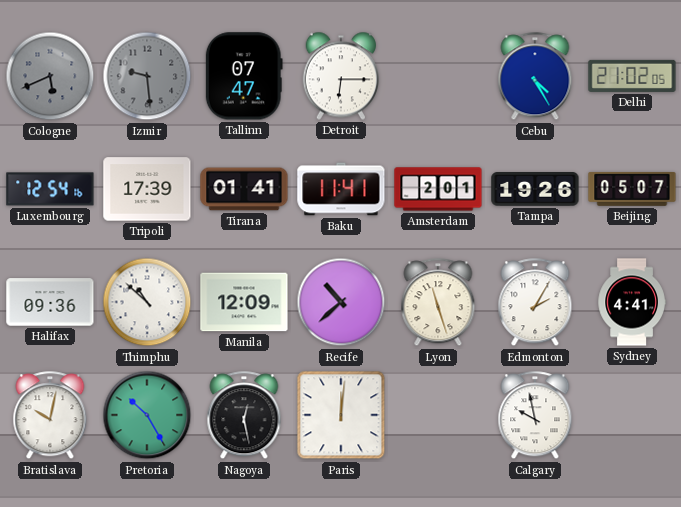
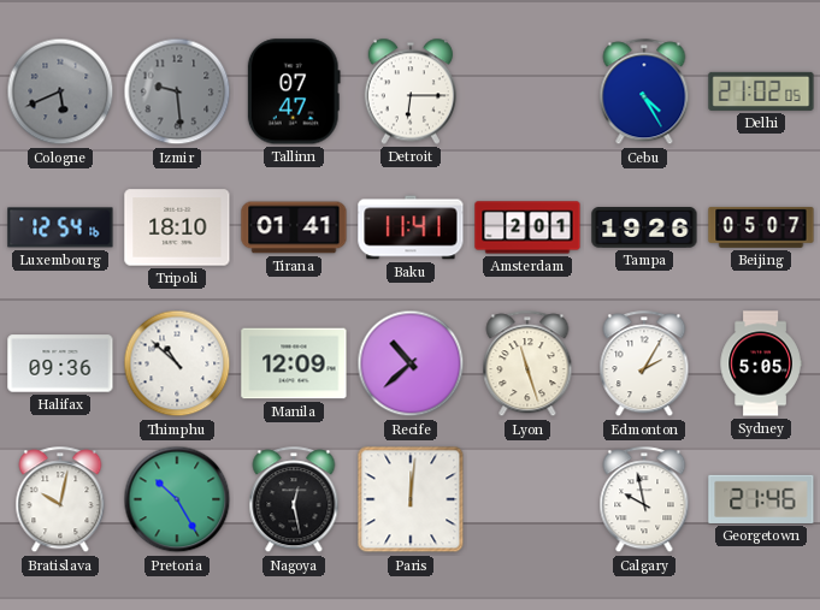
Tripoli: 17:39 -> 18:10 (177, 227)
Sydney: 4:41 -> 5:05 (761, 363)
Georgetown: none -> 21:46 (761, 499)
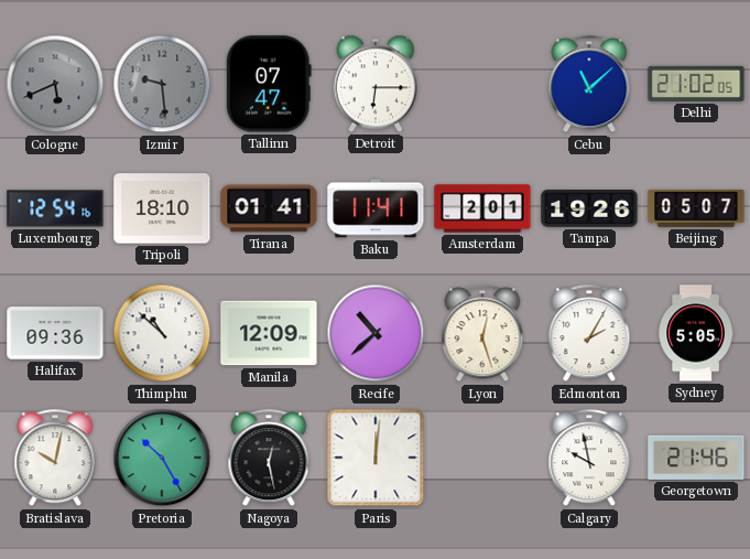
Cebu: 4:25 -> 11:08 (589, 85)
Lyon: 11:27 -> 12:27 (482, 334)
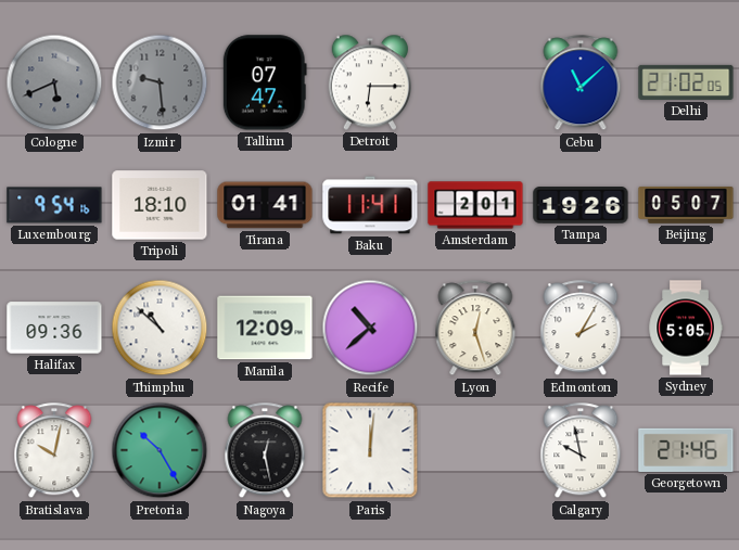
Luxembourg: 12:54 -> 9:54 (54, 205)
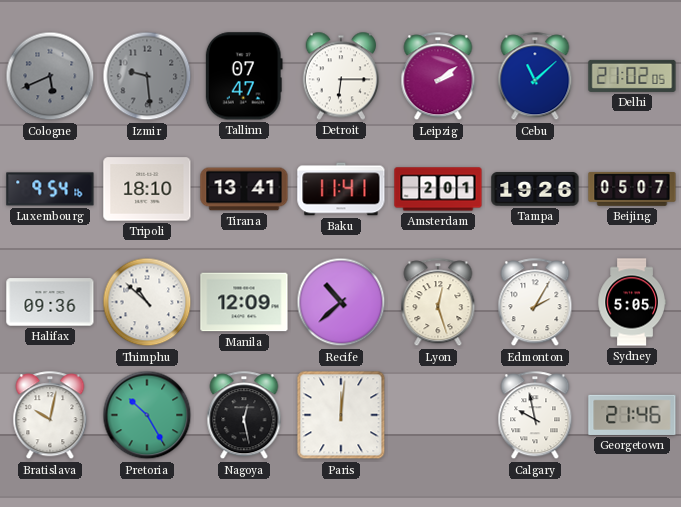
Leipzig: none -> 2:09 (438, 77)
Tirana: 01:41 -> 13:41 (244, 189)
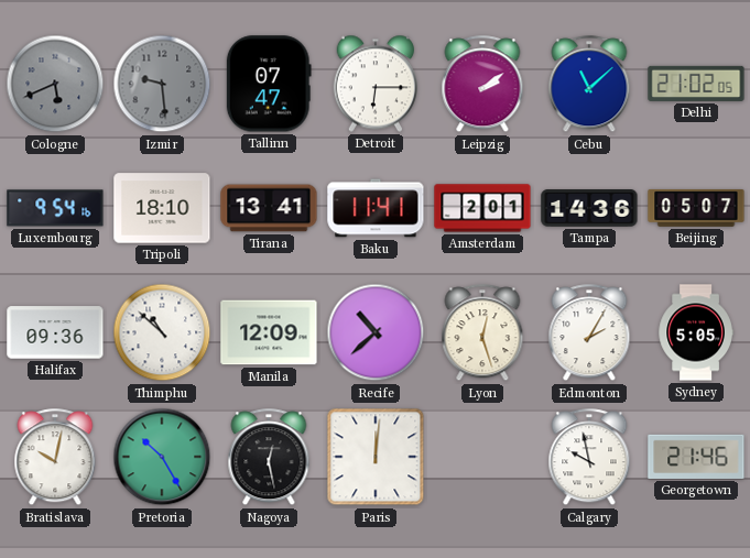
Tampa: 19:26 -> 14:36 (589, 209)
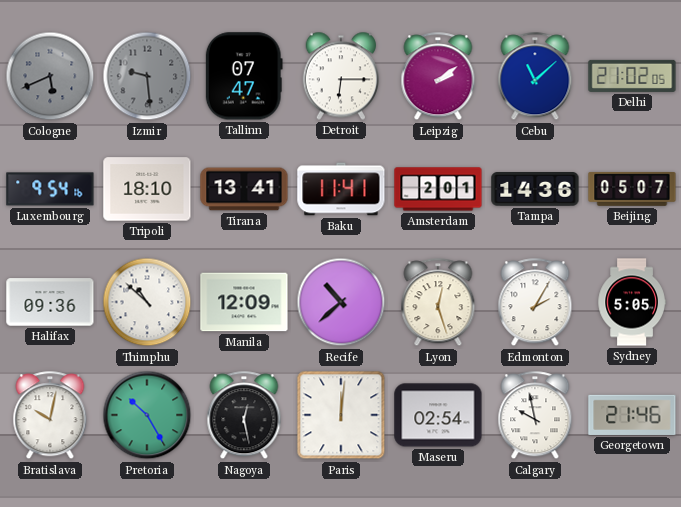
Maseru: none -> 02:54 (438, 415)
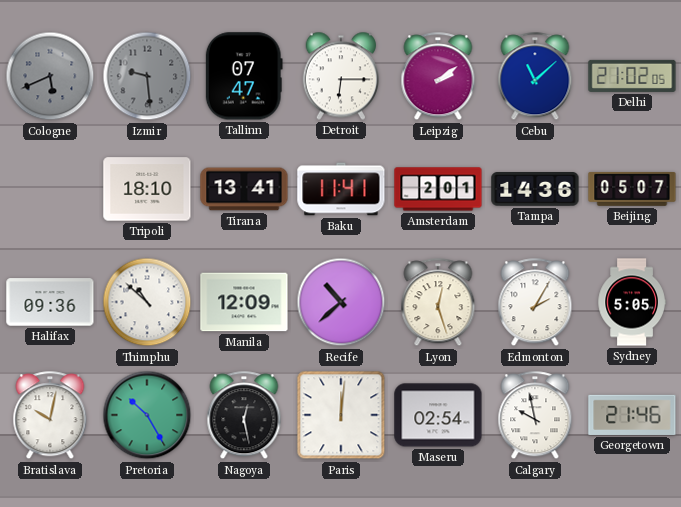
Luxembourg: 9:54 -> none (50, 189)
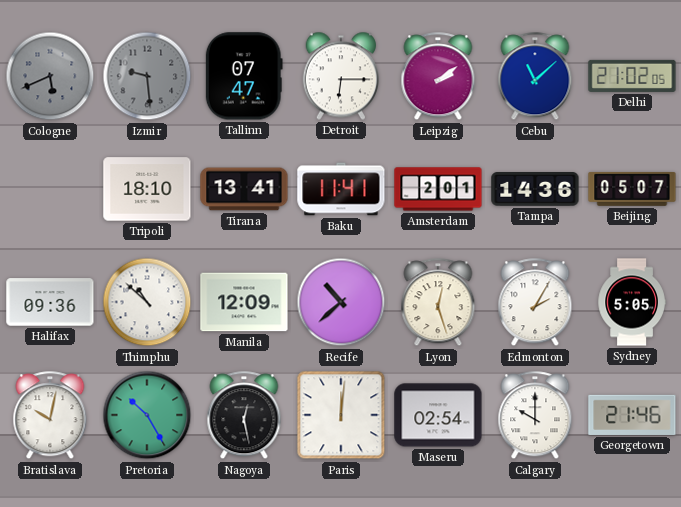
Calgary: 9:58 -> 10:00 (535, 416)
